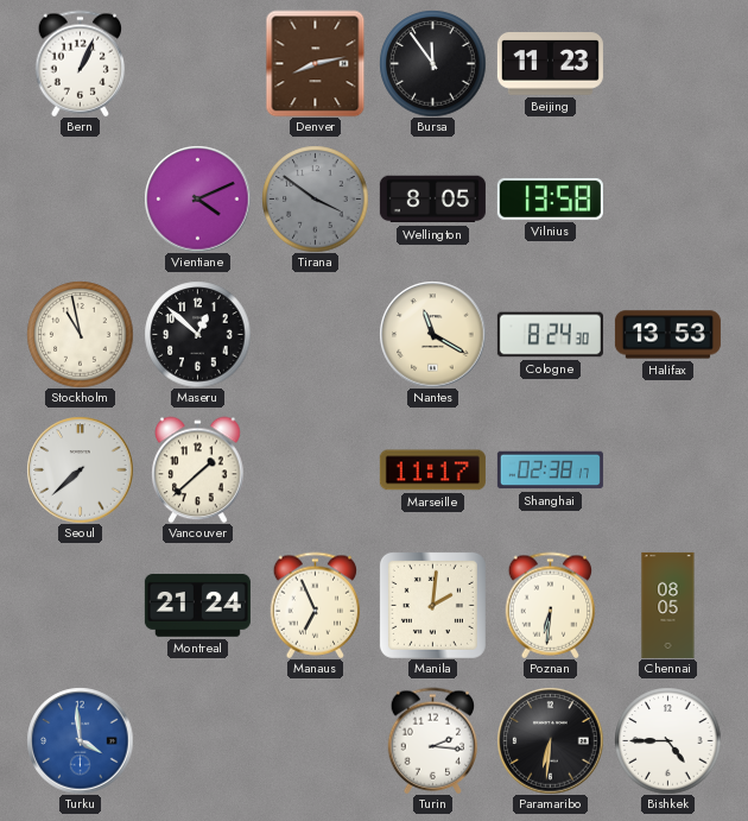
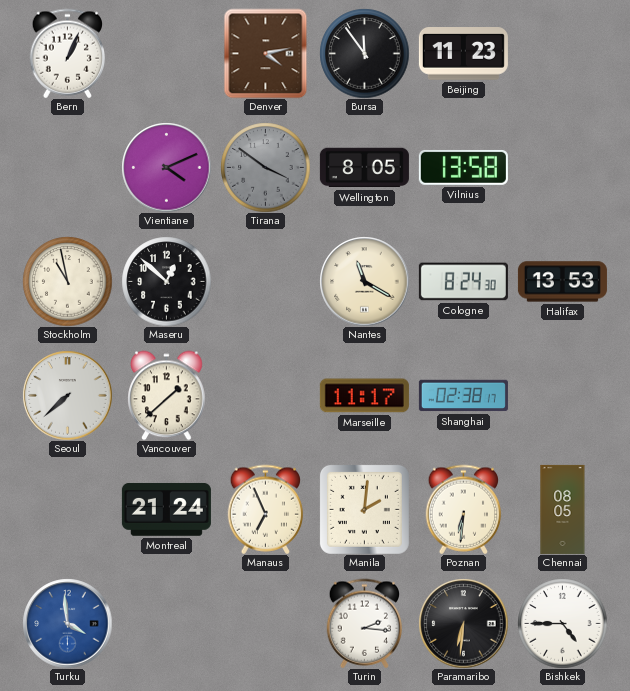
Denver: 8:13 -> 4:13 (266, 53)
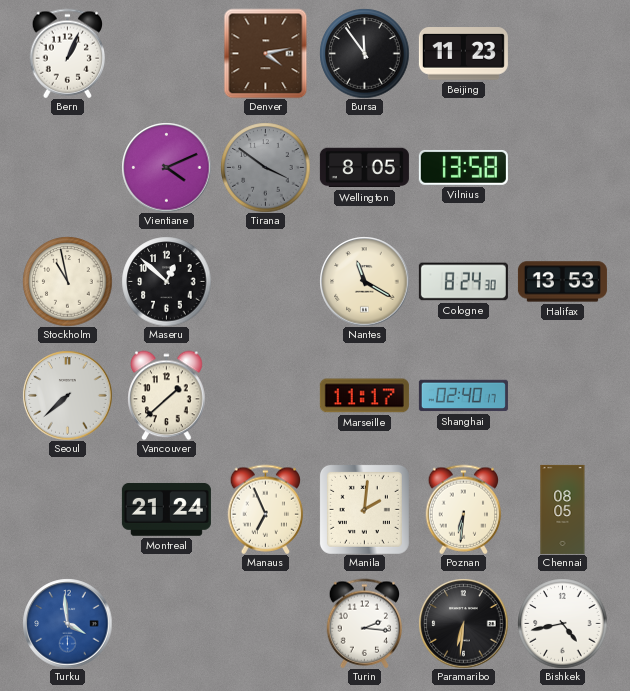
Shanghai: 02:38 -> 02:40 (463, 396)
Bishkek: 4:45 -> 4:43 (562, 623)
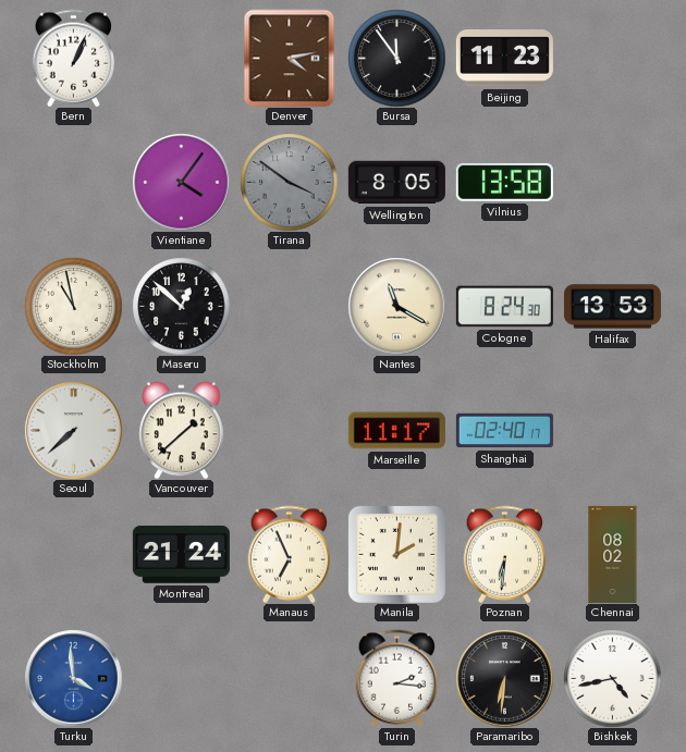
Vientiane: 4:11 -> 4:06 (181, 182)
Chennai: 08:05 -> 08:02 (613, 554)
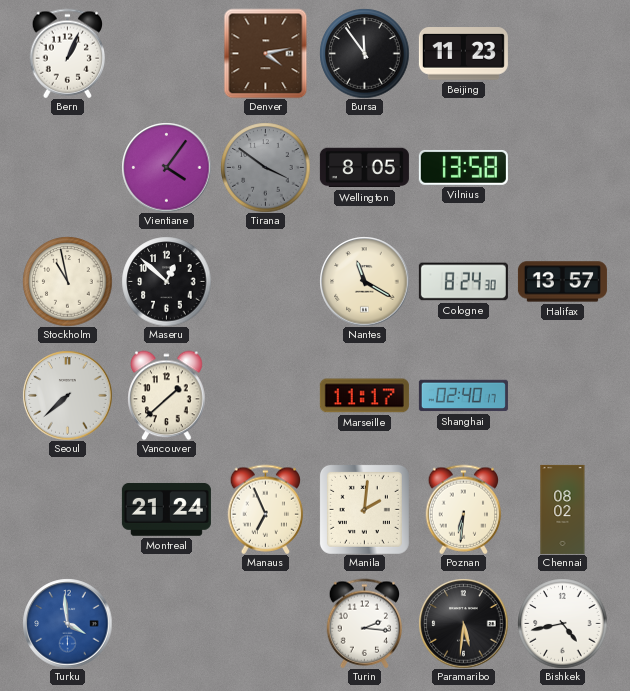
Halifax: 13:53 -> 13:57 (562, 282)
Paramaribo: 6:31 -> 5:31 (463, 623)
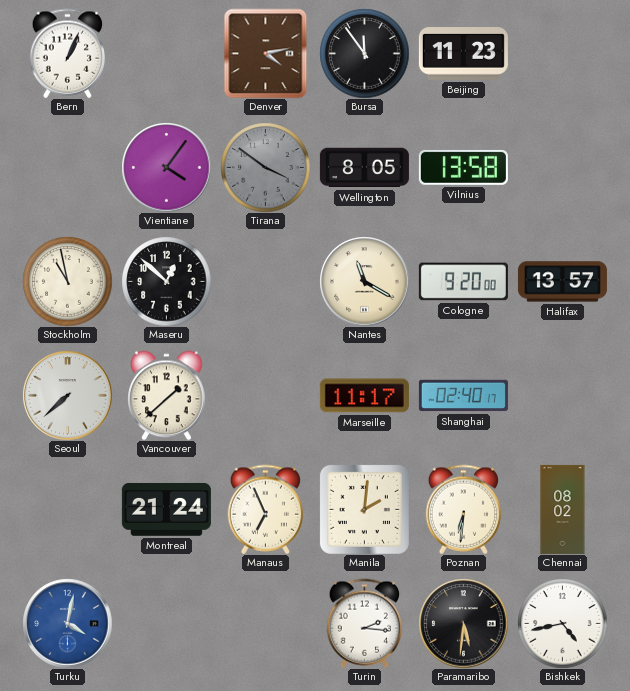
Cologne: 8:24 -> 9:20 (463, 282)
Turku: 3:59 -> 4:02 (67, 623)
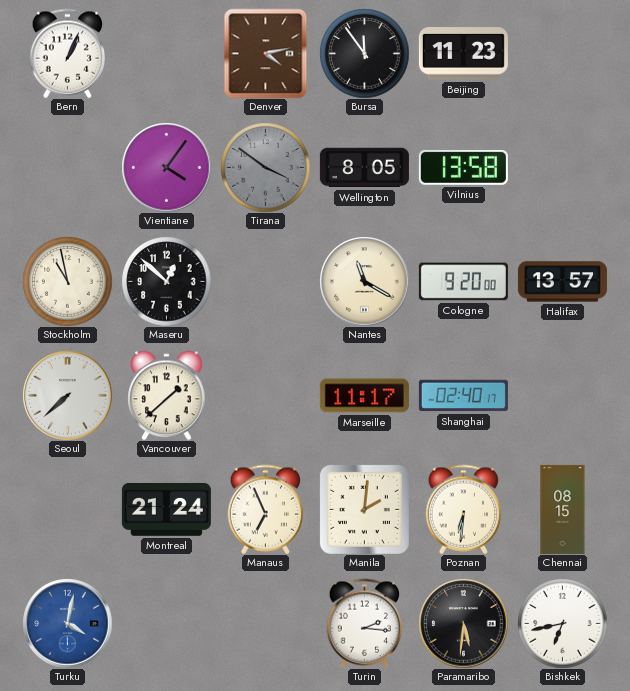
Chennai: 08:02 -> 08:15 (563, 509)
Bishkek: 4:43 -> 6:43 (562, 623)
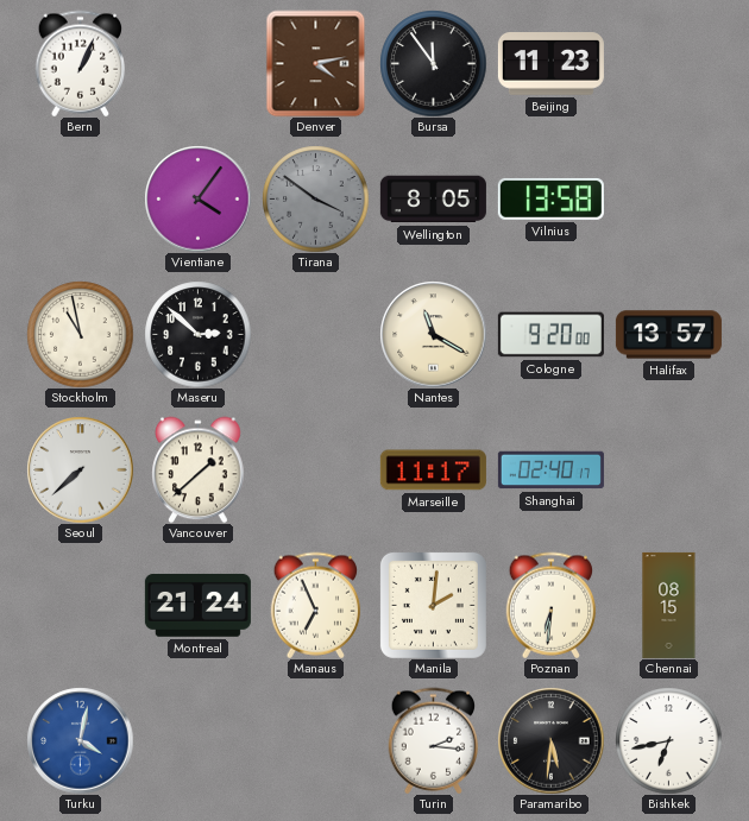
Maseru: 12:52 -> 2:52 (197, 334)
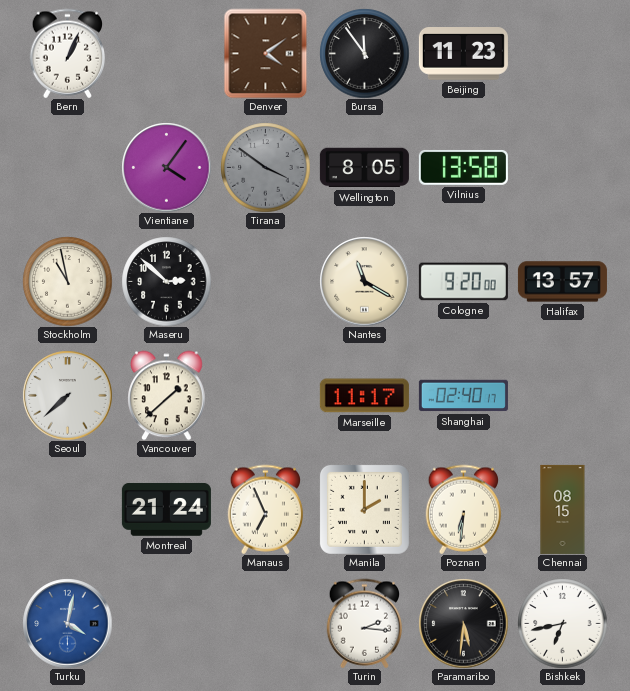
Denver: 4:13 -> 4:09 (266, 53)
Manila: 2:01 -> 2:00 (364, 509)
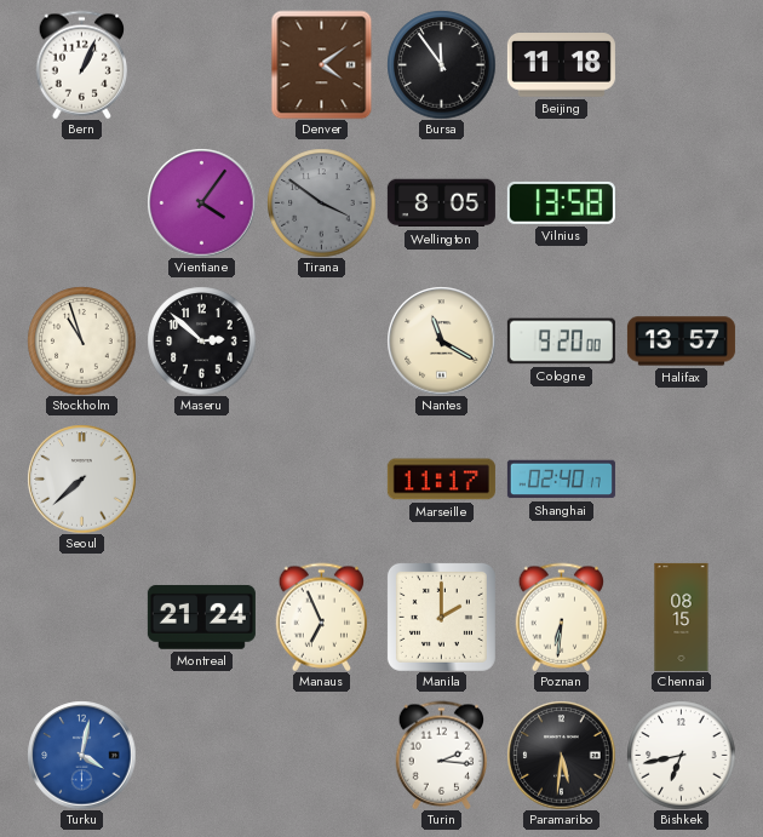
Beijing: 11:23 -> 11:18 (561, 65)
Stockholm: 10:58 -> 10:57 (81, 340)
Vancouver: 1:38 -> none (167, 395)
